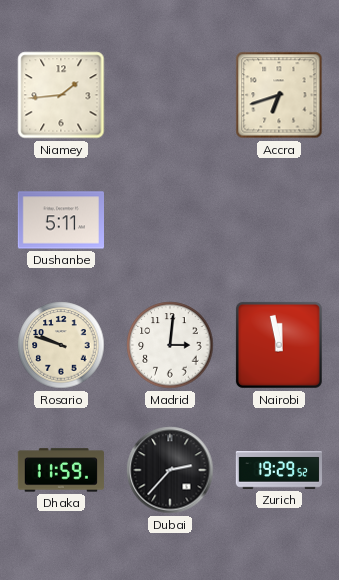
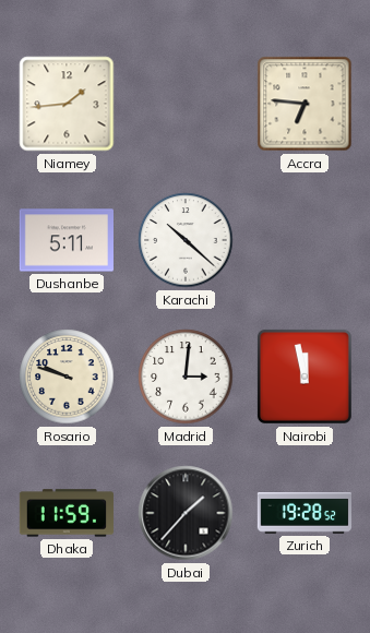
Accra: 6:42 -> 6:46 (305, 104)
Karachi: none -> 10:22 (186, 240)
Dubai: 2:37 -> 1:37 (186, 513)
Zurich: 19:29 -> 19:28 (303, 513)
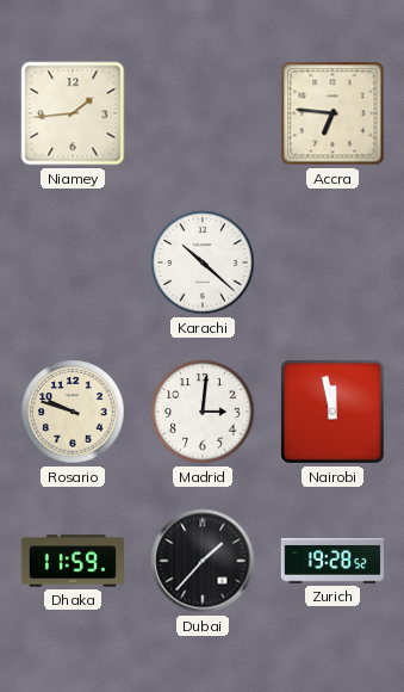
Dushanbe: 5:11 -> none (65, 240)
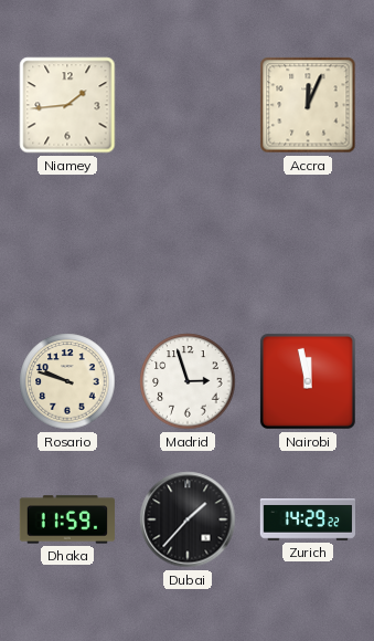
Accra: 6:46 -> 12:04 (308, 105)
Karachi: 10:22 -> none (203, 262)
Madrid: 3:01 -> 2:57 (188, 381)
Zurich: 19:28 -> 14:29 (307, 519)
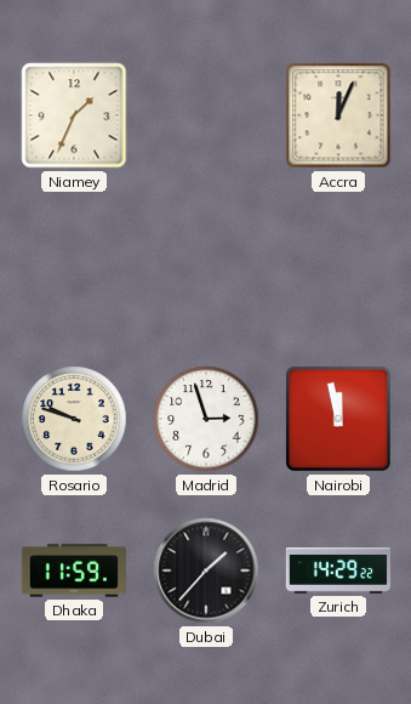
Niamey: 1:44 -> 1:34 (74, 115)
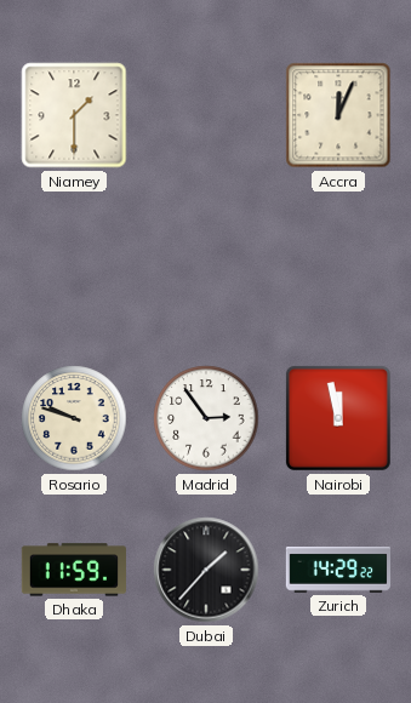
Niamey: 1:34 -> 1:30 (74, 115)
Madrid: 2:57 -> 2:54 (206, 418)
